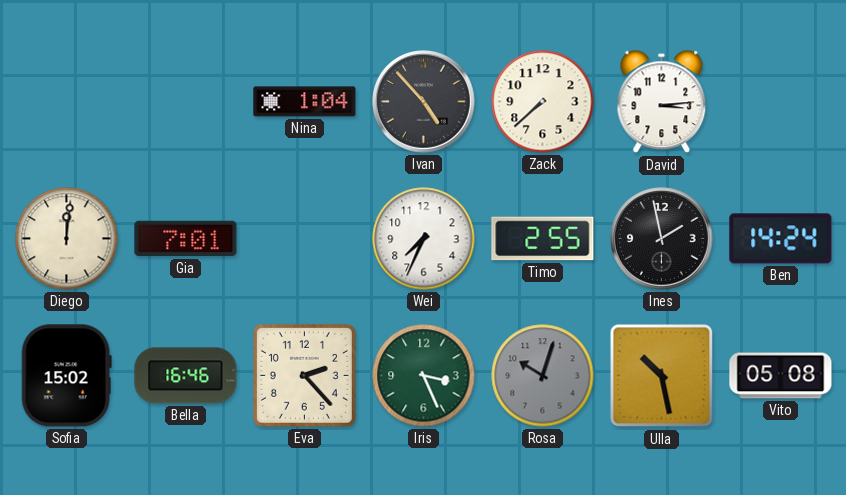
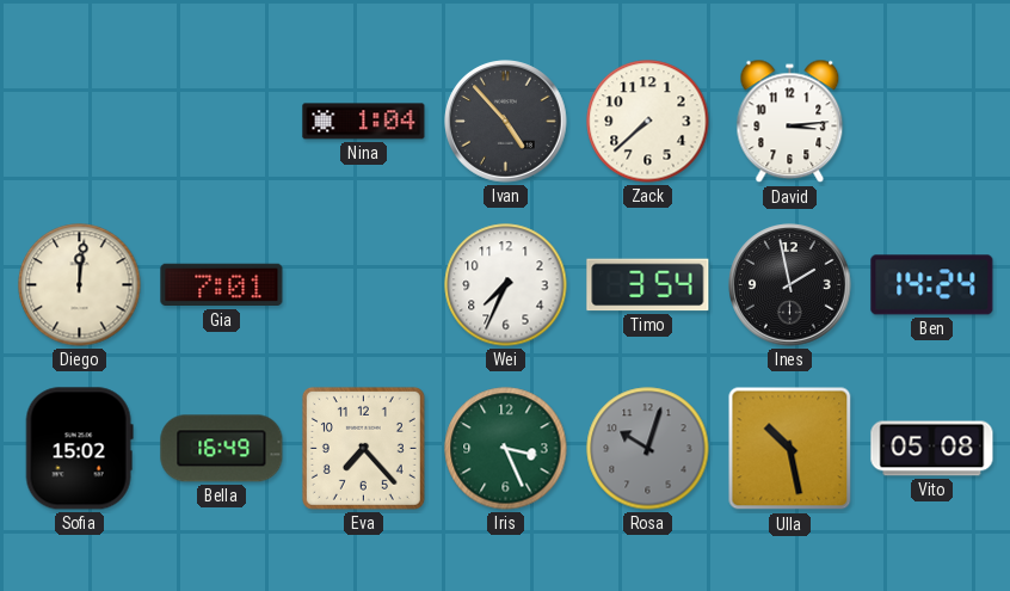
Timo: 2:55 -> 3:54 (648, 285)
Bella: 16:46 -> 16:49 (222, 449)
Eva: 2:23 -> 7:23 (363, 448)
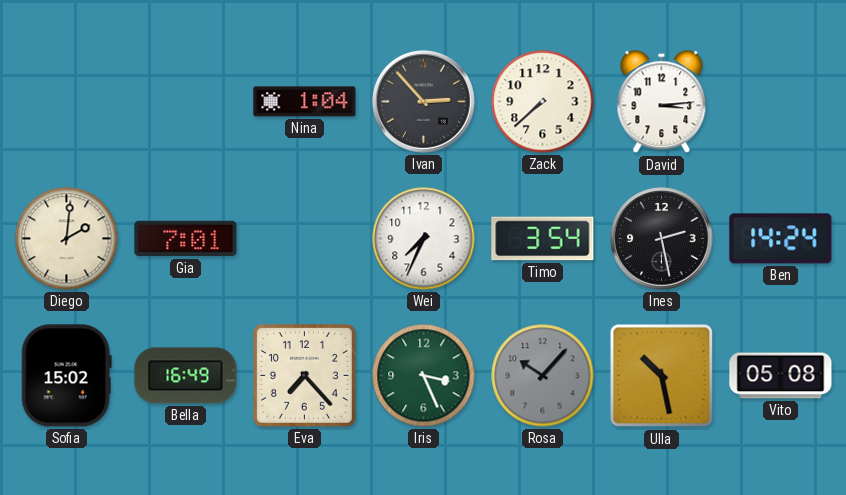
Ivan: 4:53 -> 2:53 (424, 102)
Diego: 12:01 -> 2:01 (67, 239)
Ines: 1:58 -> 2:28 (662, 239)
Rosa: 10:03 -> 10:07 (543, 376)
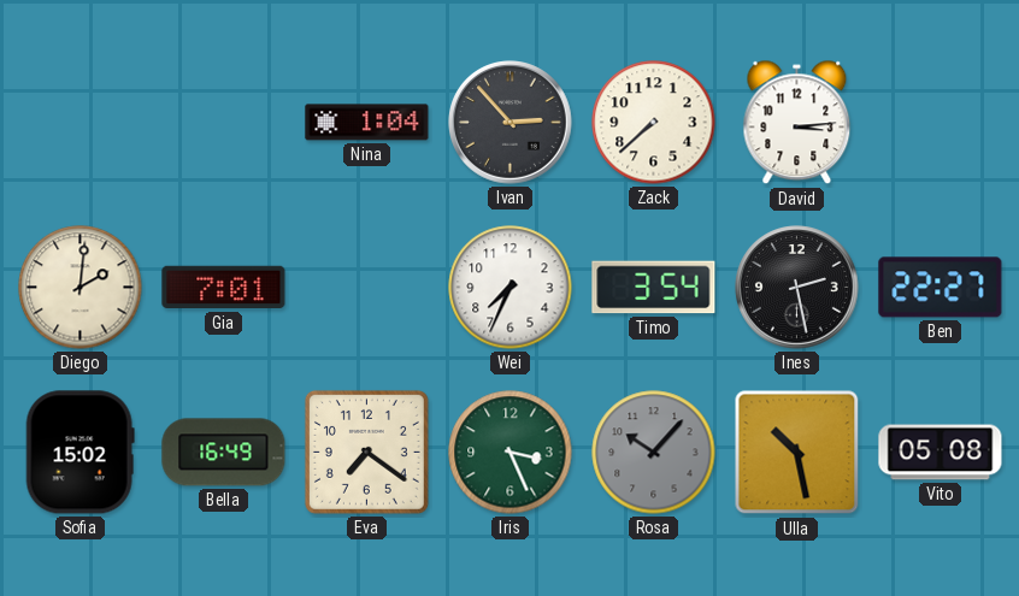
Ben: 14:24 -> 22:27 (941, 288)
Eva: 7:23 -> 7:21 (366, 452)
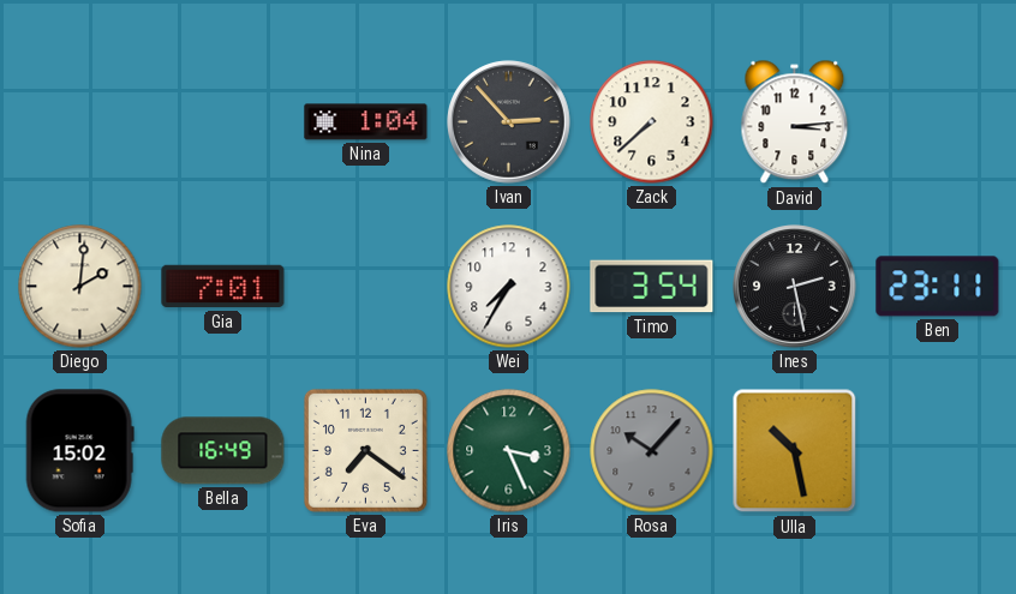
Wei: 7:34 -> 7:35 (509, 287)
Ben: 22:27 -> 23:11 (938, 287)
Vito: 05:08 -> none (941, 453)
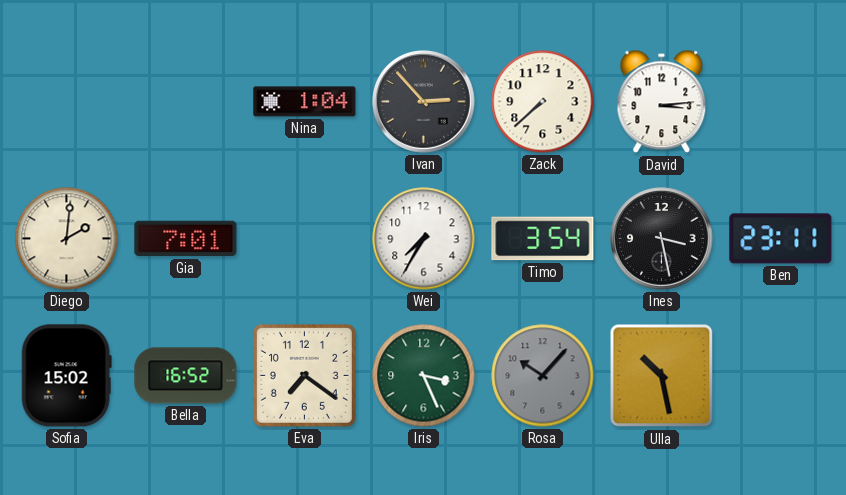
Ines: 2:28 -> 3:28 (662, 239)
Bella: 16:49 -> 16:52 (186, 376)
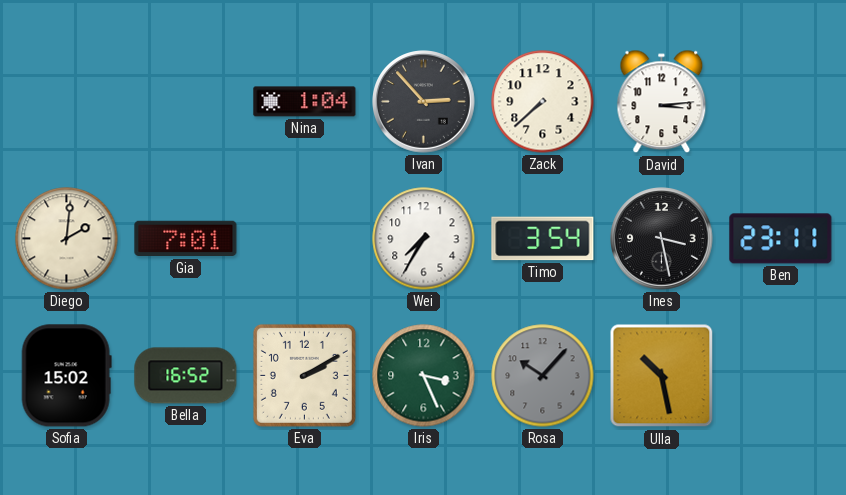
Eva: 7:21 -> 2:10 (304, 375)
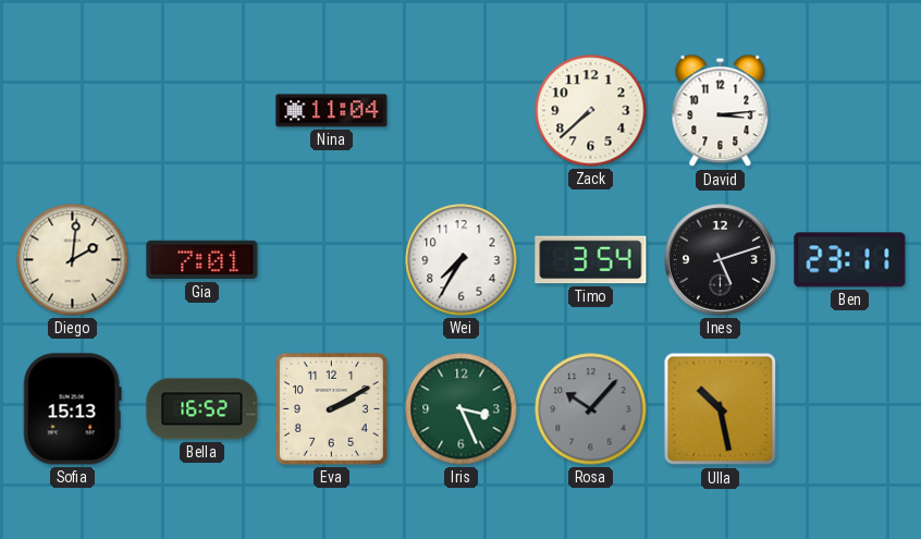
Nina: 1:04 -> 11:04 (332, 111)
Ivan: 2:53 -> none (424, 102)
Ines: 3:28 -> 5:12 (721, 260)
Sofia: 15:02 -> 15:13 (72, 409)
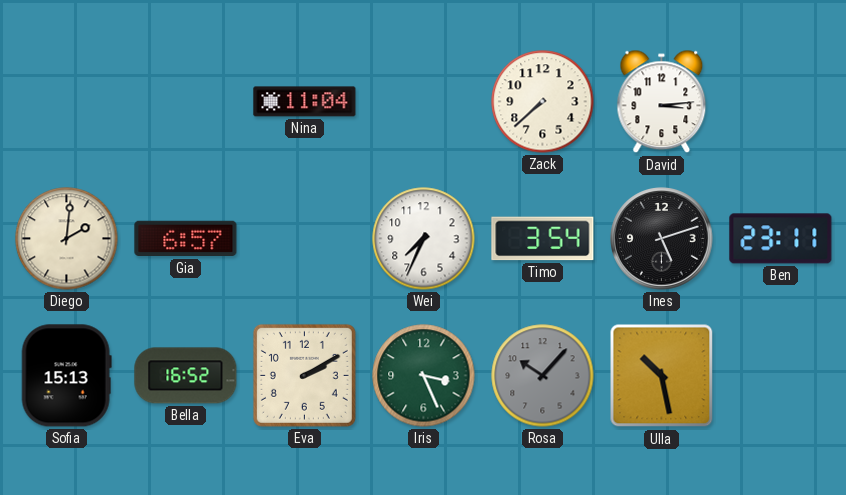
Gia: 7:01 -> 6:57 (186, 239)
Wei: 7:35 -> 7:34 (424, 239)
